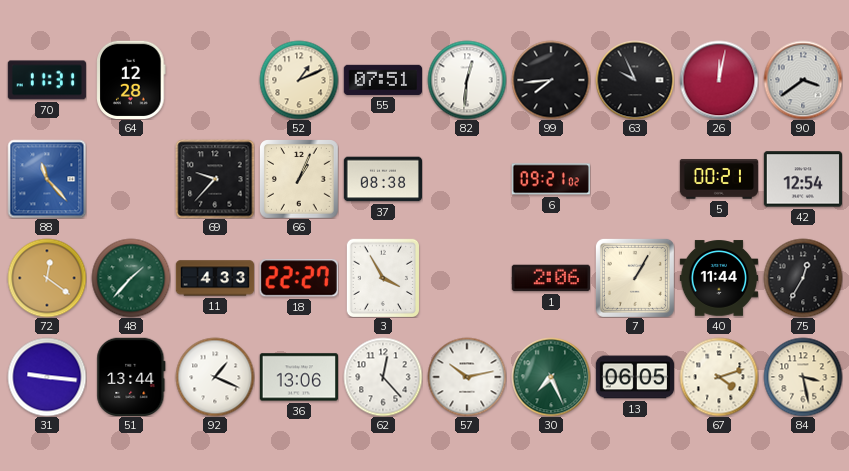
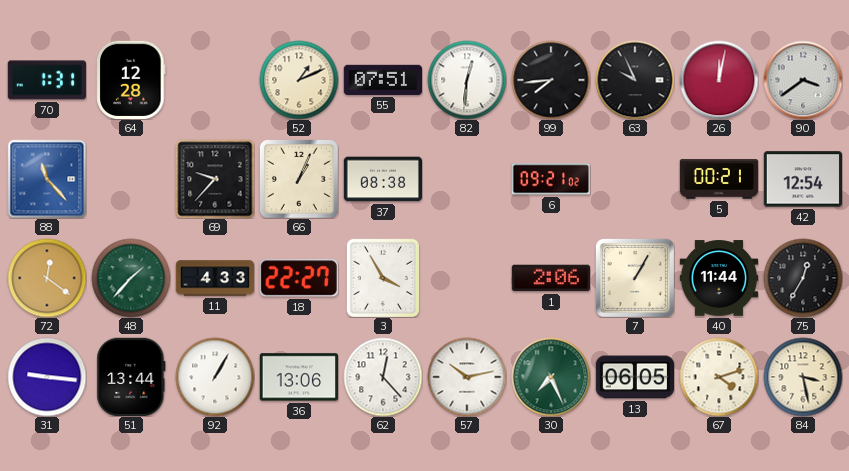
70: 11:31 -> 1:31 (47, 80)
92: 1:19 -> 1:05 (215, 377)
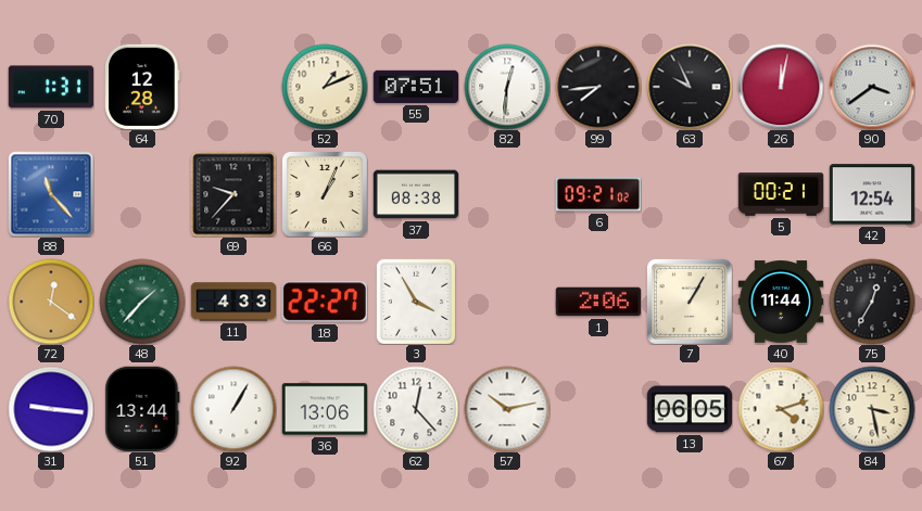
30: 7:26 -> none (551, 377)
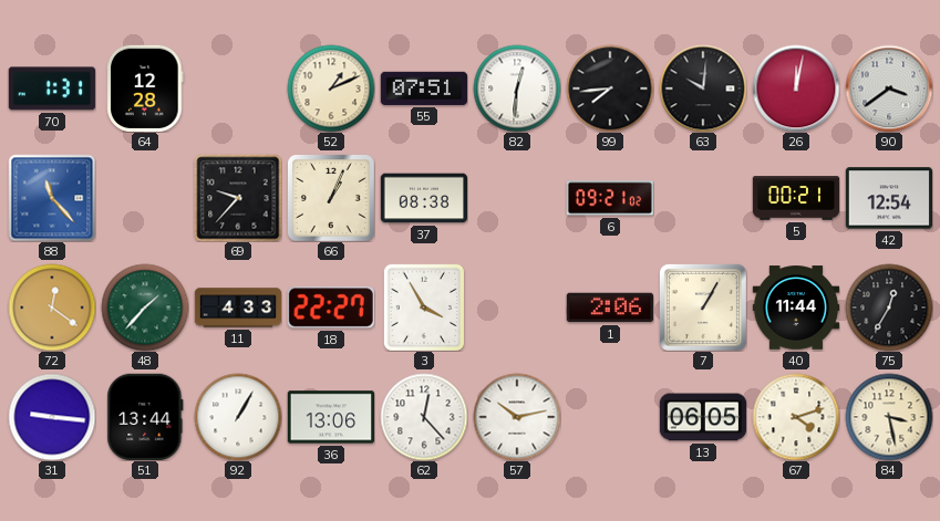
63: 9:56 -> 10:01 (703, 88)
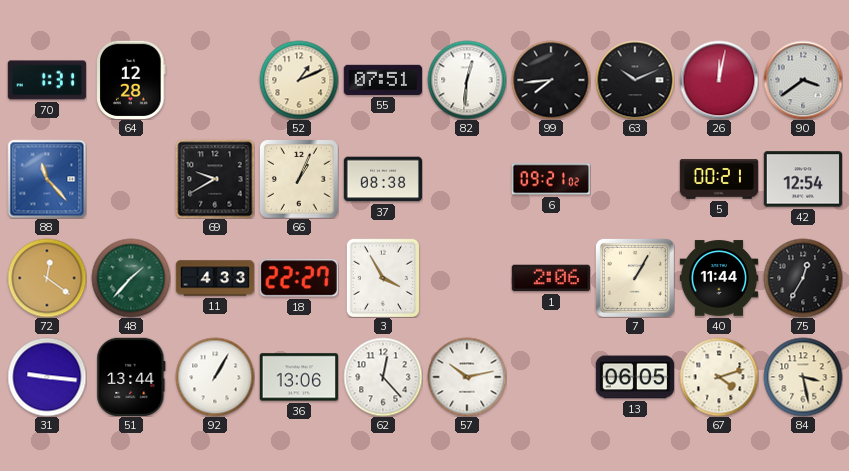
63: 10:01 -> 10:11 (635, 80)
69: 9:37 -> 9:40 (215, 179)
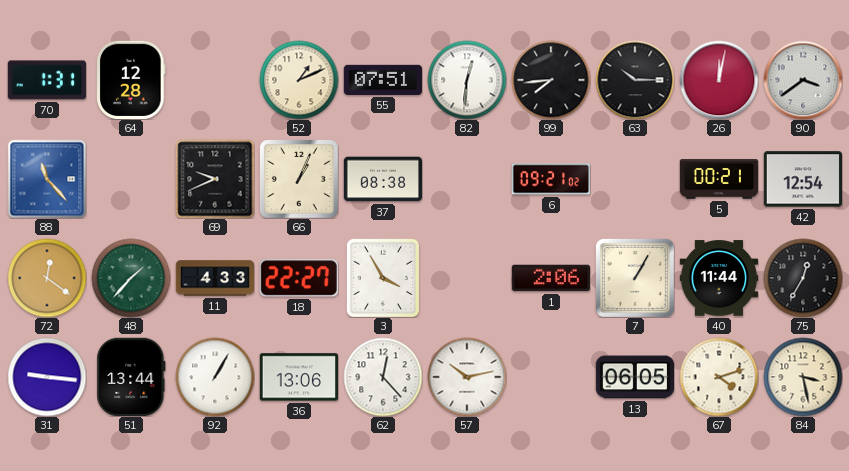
63: 10:11 -> 10:15 (635, 80)
69: 9:40 -> 9:41 (215, 179)
